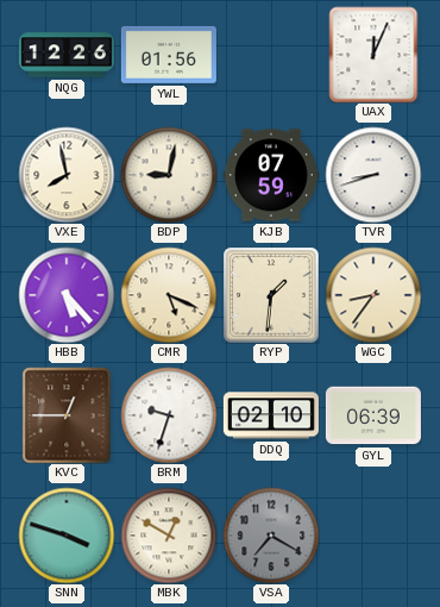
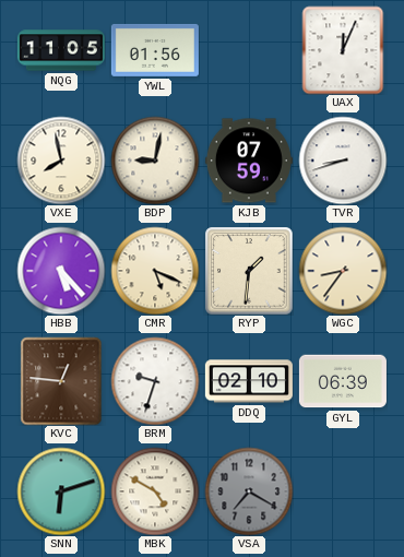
NQG: 12:26 -> 11:05 (61, 50)
KVC: 12:45 -> 12:46 (61, 381)
SNN: 3:48 -> 6:12 (61, 491)
MBK: 12:50 -> 4:50 (155, 491)
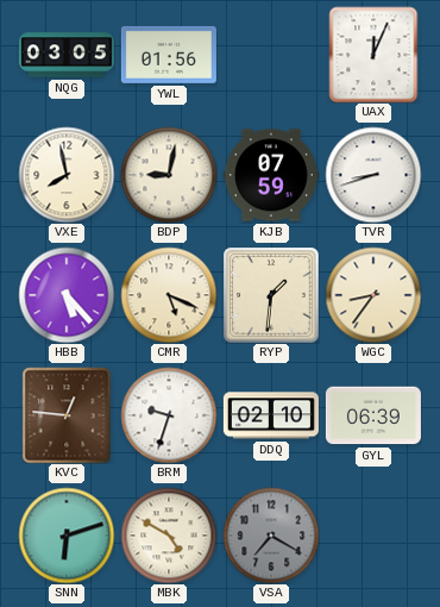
NQG: 11:05 -> 03:05 (67, 55)
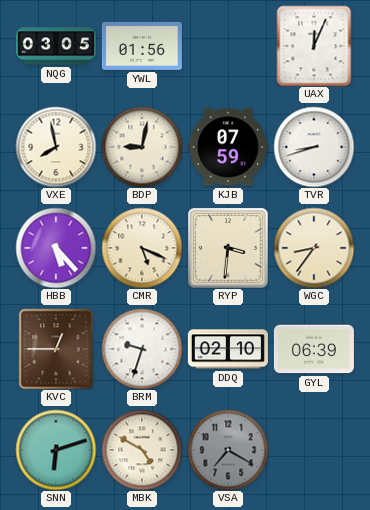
RYP: 1:31 -> 3:31 (228, 248)
KVC: 12:46 -> 12:45 (56, 349)
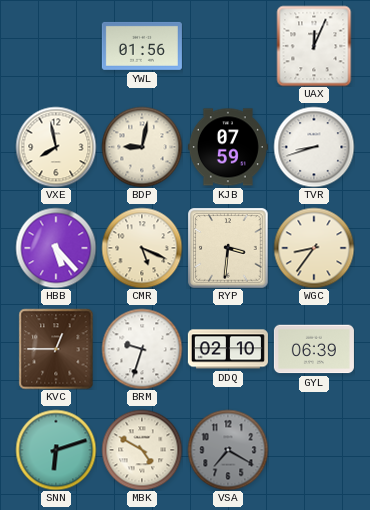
NQG: 03:05 -> none (56, 46)
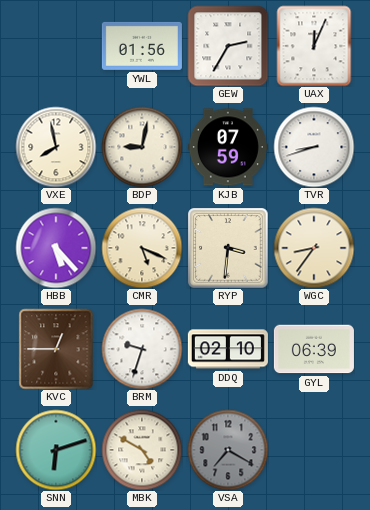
GEW: none -> 2:35 (228, 46)
